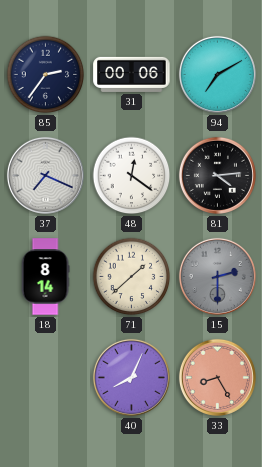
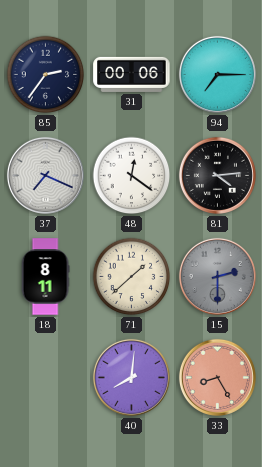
94: 7:10 -> 7:15 (217, 74)
18: 8:14 -> 8:11 (45, 277)
40: 8:04 -> 8:01 (131, 377)
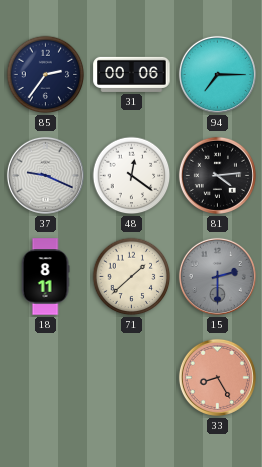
37: 7:19 -> 9:19 (45, 175)
40: 8:01 -> none (131, 377)
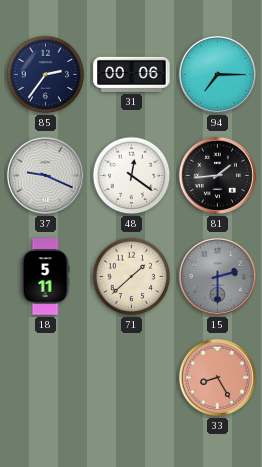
81: 4:14 -> 1:44 (217, 175)
18: 8:11 -> 5:11 (45, 277)
